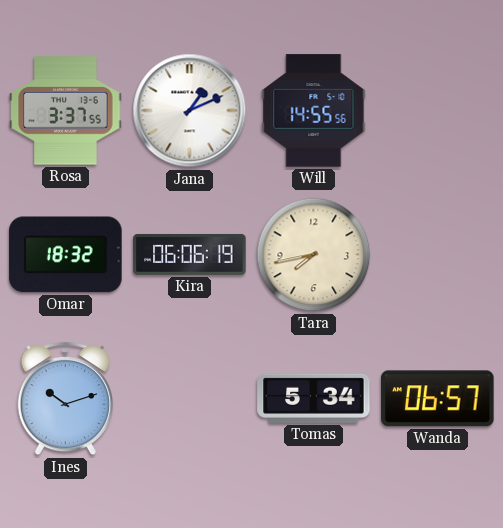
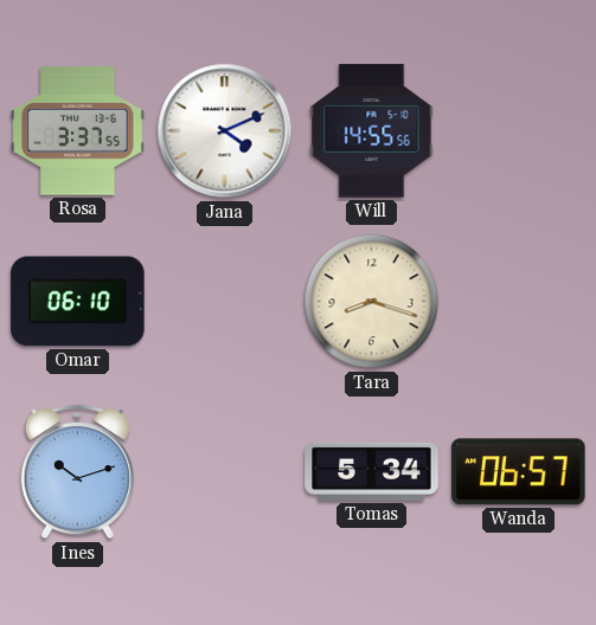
Jana: 1:11 -> 4:11 (225, 131)
Omar: 18:32 -> 06:10 (78, 302)
Kira: 06:06 -> none (190, 254)
Tara: 7:43 -> 8:18 (372, 302)
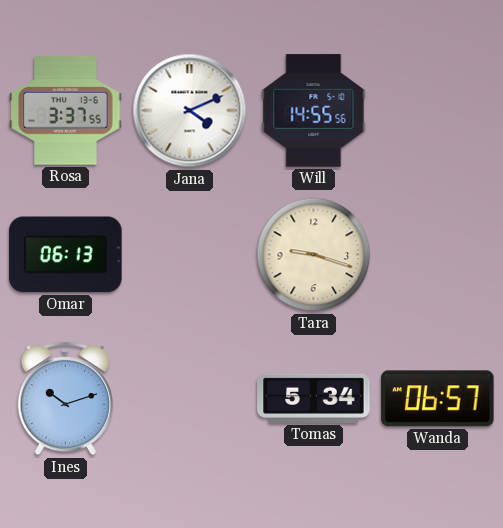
Omar: 06:10 -> 06:13 (66, 255)
Tara: 8:18 -> 9:18 (314, 255)
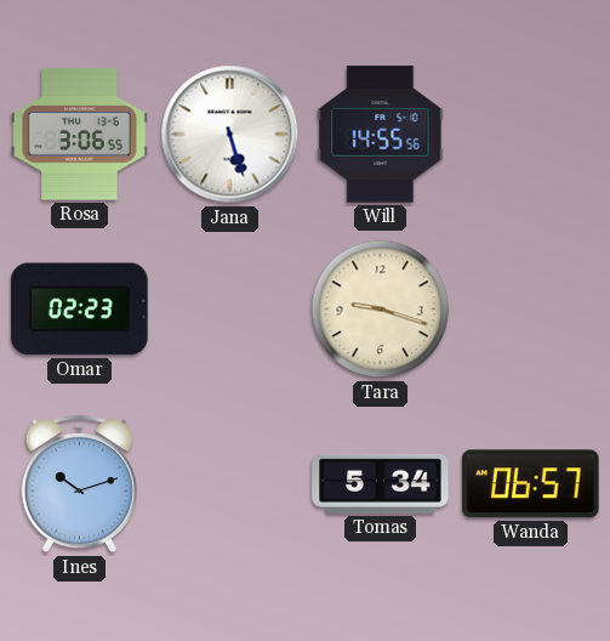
Rosa: 3:37 -> 3:06 (80, 135)
Jana: 4:11 -> 5:27 (230, 135)
Omar: 06:13 -> 02:23 (80, 310)
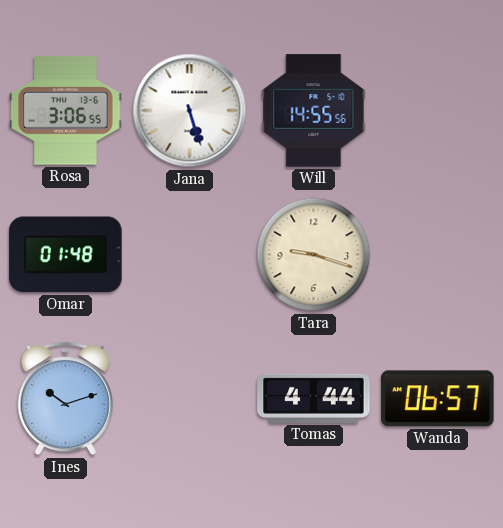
Omar: 02:23 -> 01:48 (66, 255)
Tomas: 5:34 -> 4:44 (314, 398)
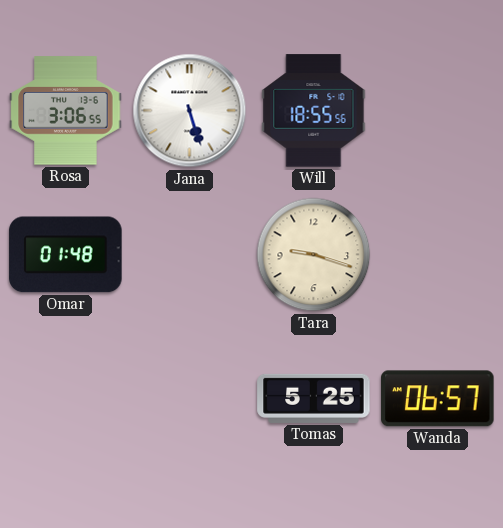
Will: 14:55 -> 18:55 (314, 111)
Ines: 10:12 -> none (65, 399)
Tomas: 4:44 -> 5:25 (314, 398)
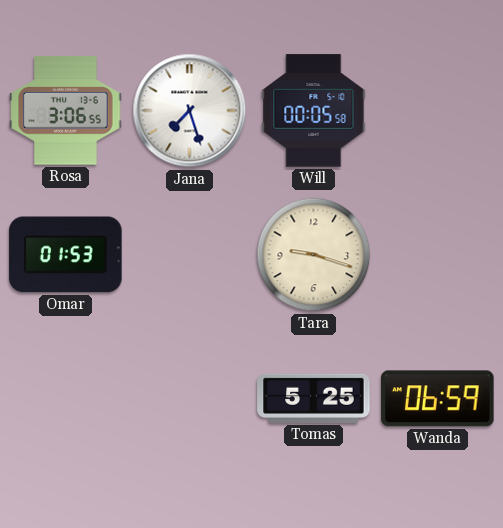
Jana: 5:27 -> 7:27 (190, 111)
Will: 18:55 -> 00:05 (314, 111)
Omar: 01:48 -> 01:53 (66, 255)
Wanda: 06:57 -> 06:59 (438, 399)
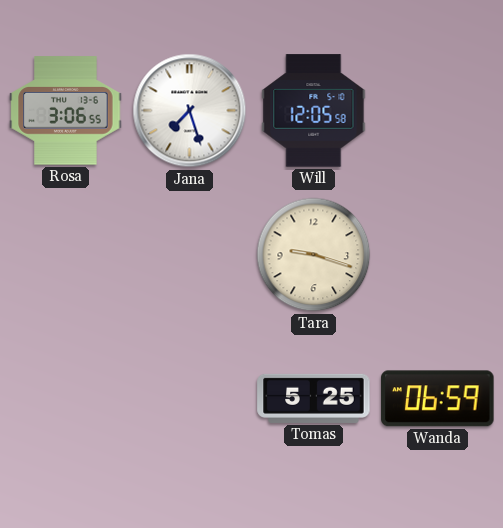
Will: 00:05 -> 12:05 (314, 111)
Omar: 01:53 -> none (66, 255)
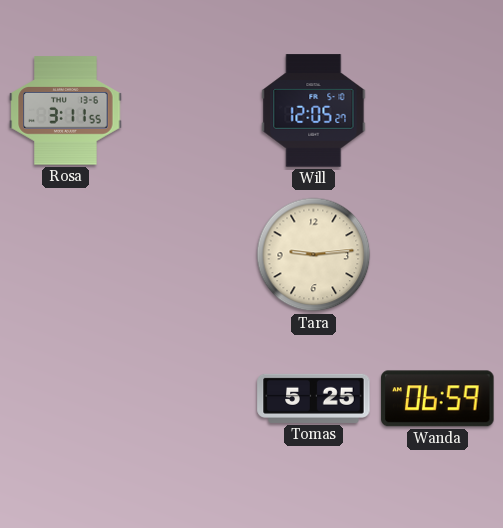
Rosa: 3:06 -> 3:11 (66, 111)
Jana: 7:27 -> none (190, 111)
Will: 12:05:58 -> 12:05:27 (314, 111)
Tara: 9:18 -> 9:14 (314, 255)
